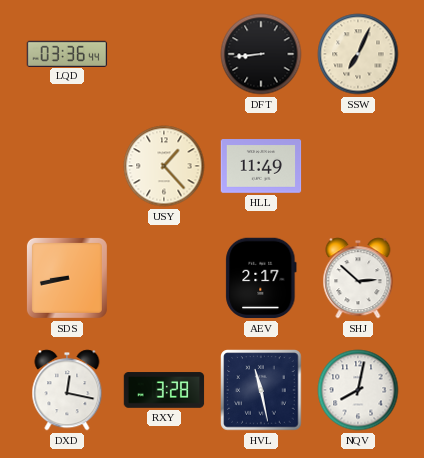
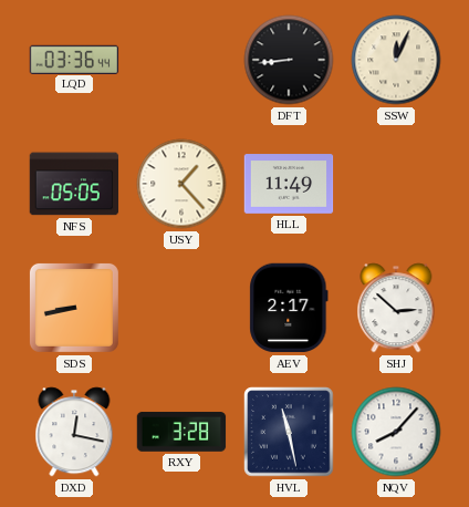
SSW: 7:04 -> 12:04 (396, 60)
NFS: none -> 05:05 (74, 184)
NQV: 8:02 -> 8:07 (396, 432)
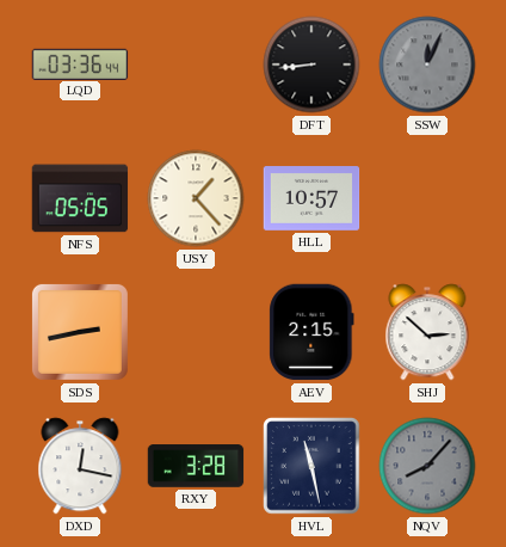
SSW dial: cream -> grey (427, 64)
HLL: 11:49 -> 10:57 (311, 198)
SDS: 8:43 -> 2:43 (80, 332)
AEV: 2:17 -> 2:15 (311, 332)
NQV dial: white -> grey (427, 466)
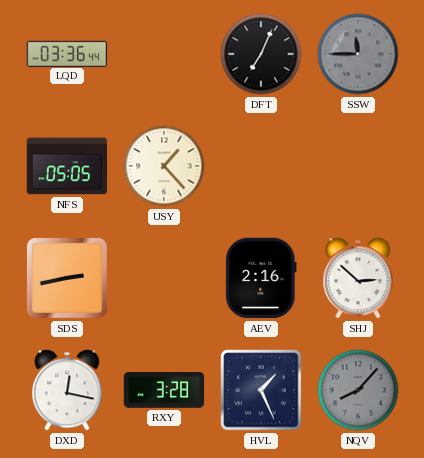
DFT: 8:44 -> 7:04 (261, 54)
SSW: 12:04 -> 11:45 (358, 54)
HLL: 10:57 -> none (311, 198)
AEV: 2:15 -> 2:16 (261, 278)
HVL: 11:28 -> 1:26 (261, 390)
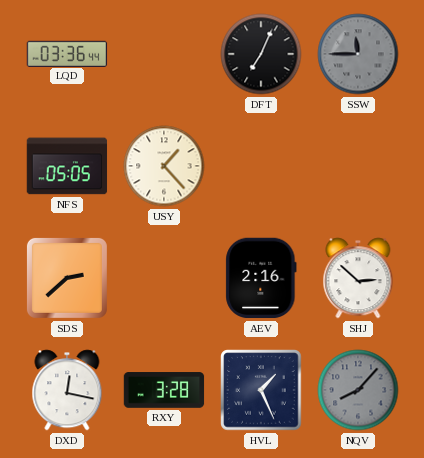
SDS: 2:43 -> 2:38 (67, 278)
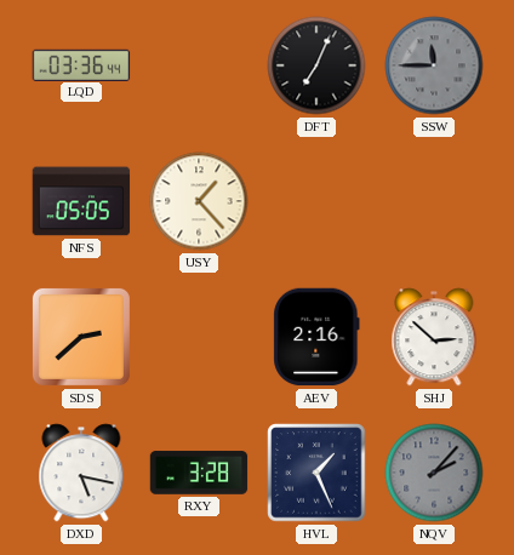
DXD: 12:17 -> 5:17 (81, 473)
NQV: 8:07 -> 2:07 (434, 473)
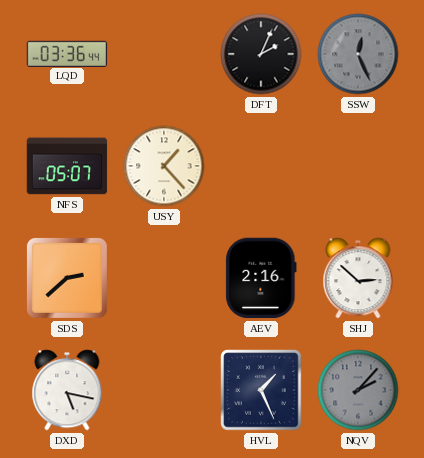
DFT: 7:04 -> 2:04 (261, 54)
SSW: 11:45 -> 12:26 (358, 54)
NFS: 05:05 -> 05:07 (67, 166)
RXY: 3:28 -> none (199, 473)
